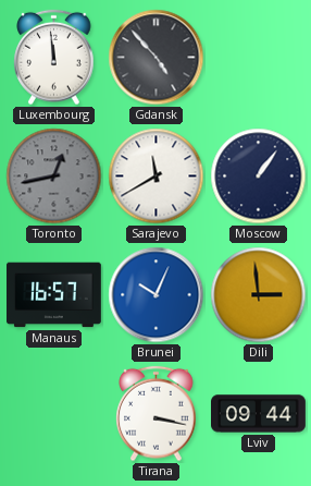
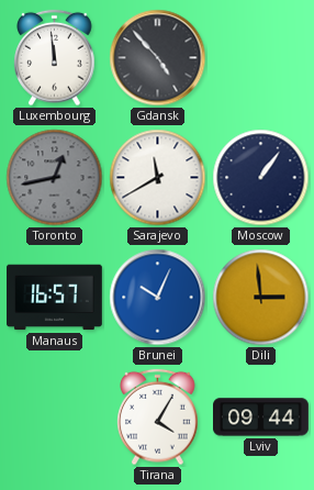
Tirana: 3:17 -> 4:05 (158, 417)
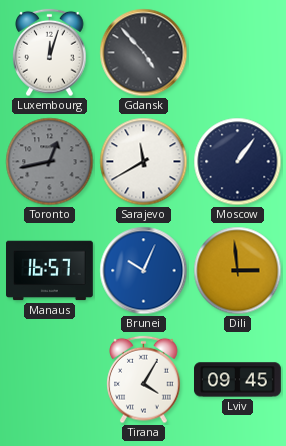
Luxembourg: 11:59 -> 12:03 (50, 53)
Lviv: 09:44 -> 09:45 (238, 380)
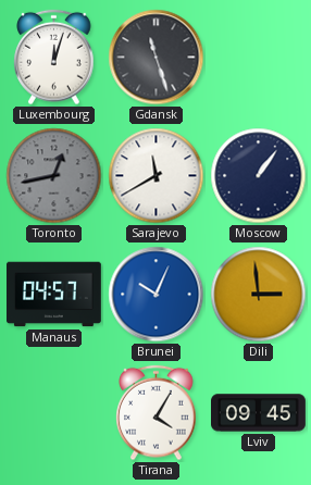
Gdansk: 4:53 -> 11:27 (157, 58)
Manaus: 16:57 -> 04:57 (54, 295)
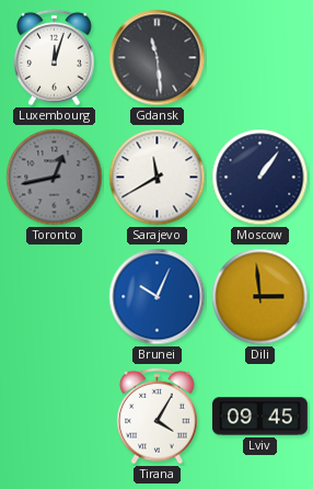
Gdansk: 11:27 -> 11:29 (158, 58)
Manaus: 04:57 -> none (54, 295)
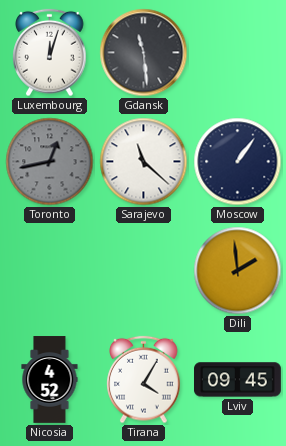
Sarajevo: 11:40 -> 11:22 (144, 162)
Brunei: 10:04 -> none (158, 297)
Dili: 2:59 -> 1:59 (238, 271)
Nicosia: none -> 4:52 (50, 380)
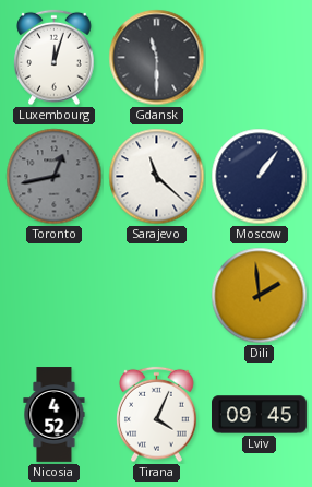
Gdansk: 11:29 -> 11:30 (157, 58)
Tirana: 4:05 -> 4:04 (157, 415)
